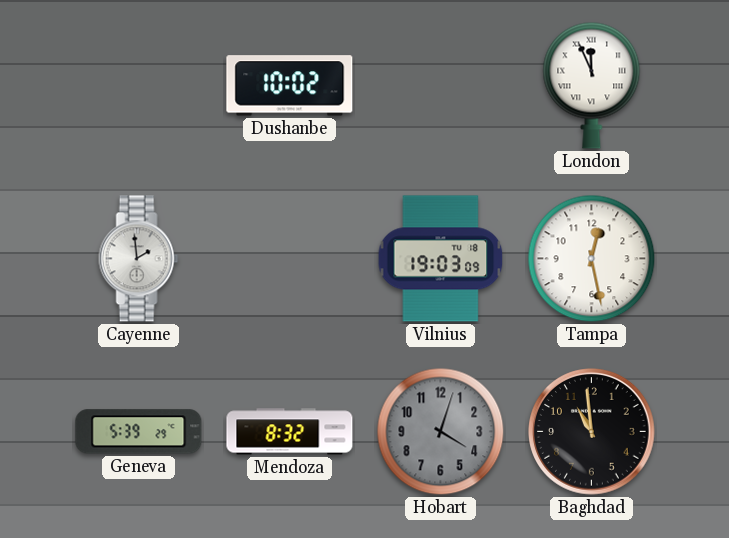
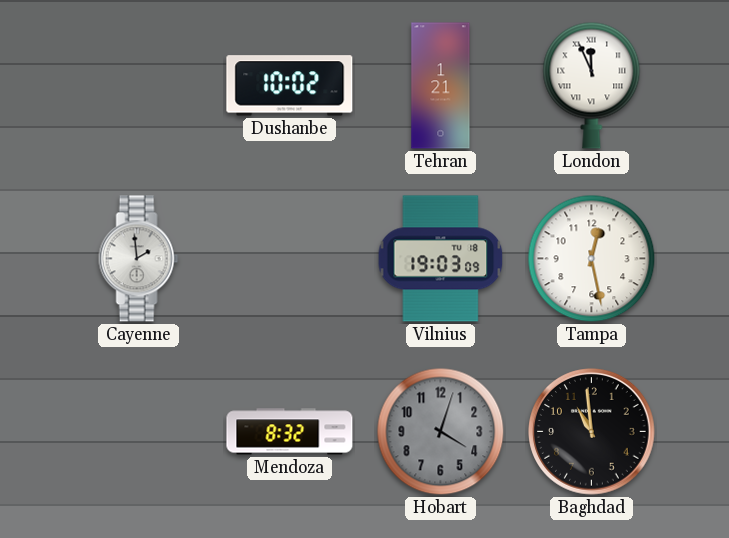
Tehran: none -> 1:21 (441, 86)
Geneva: 5:39 -> none (139, 432)
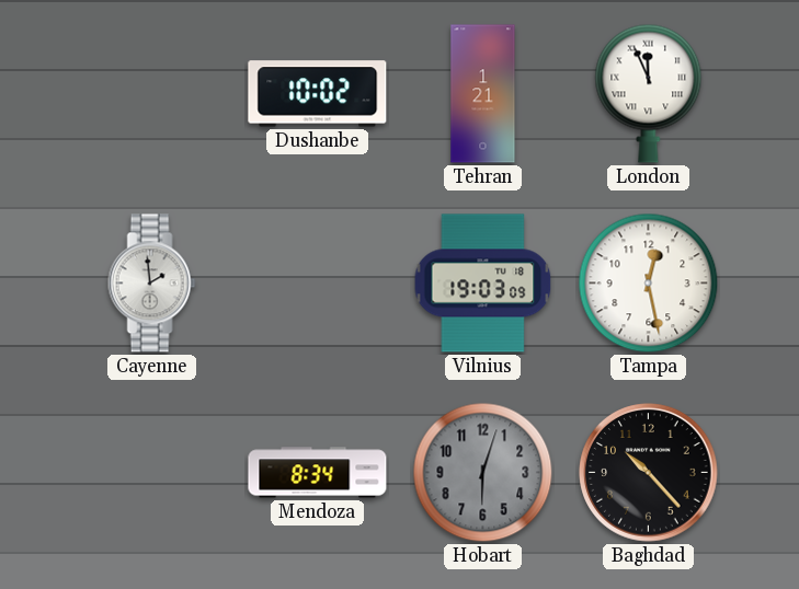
Mendoza: 8:32 -> 8:34 (318, 473)
Hobart: 4:03 -> 6:03 (483, 473)
Baghdad: 10:59 -> 10:23 (649, 473)
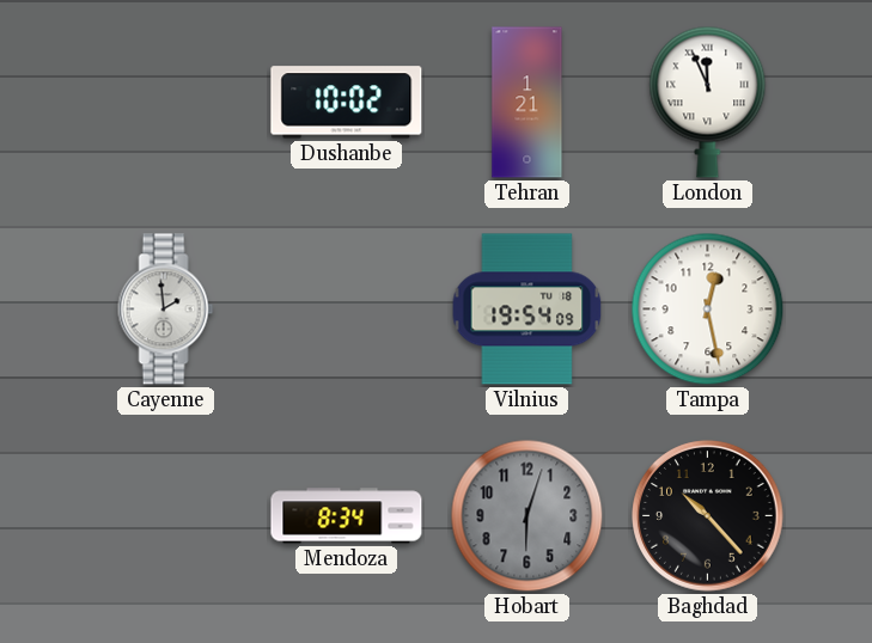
Vilnius: 19:03 -> 19:54 (528, 310)
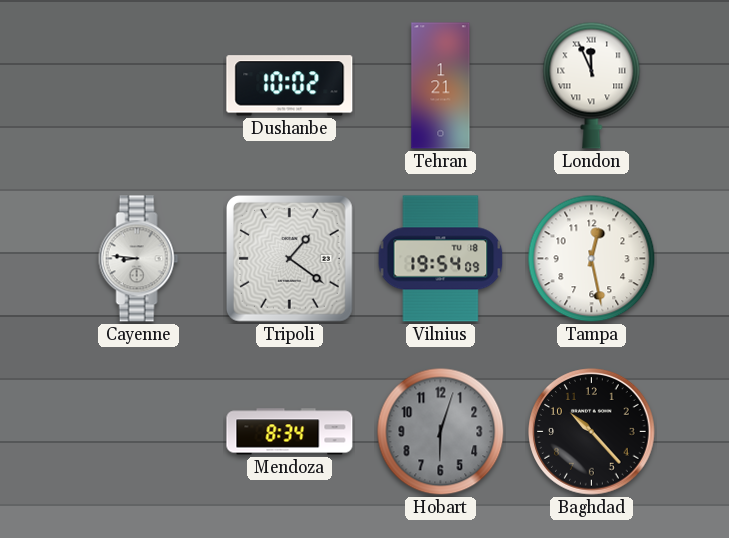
Cayenne: 1:59 -> 8:46 (139, 259)
Tripoli: none -> 1:21 (289, 258)
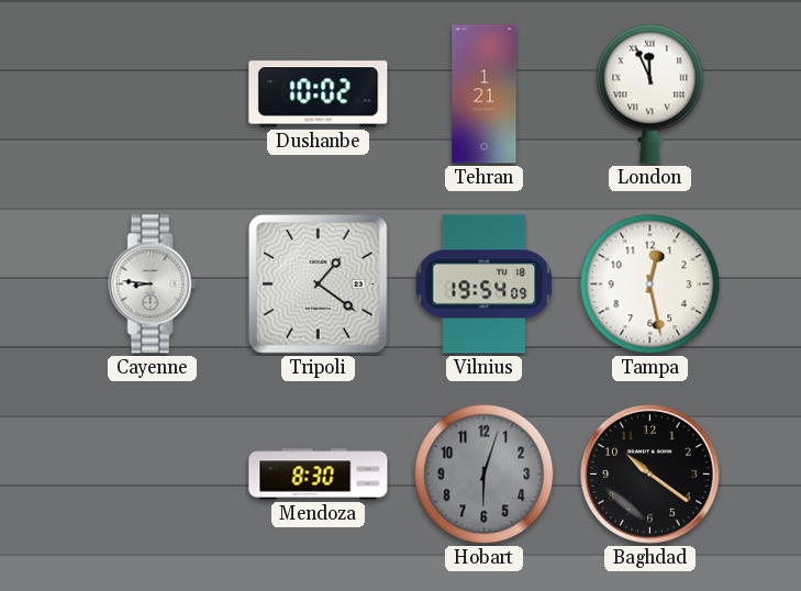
Mendoza: 8:34 -> 8:30 (319, 475)
Baghdad: 10:23 -> 10:21 (650, 475)
